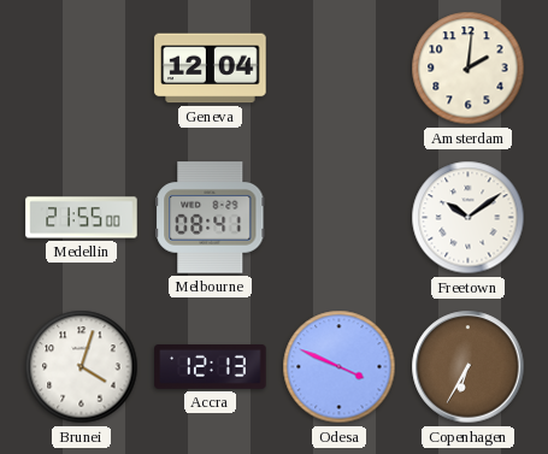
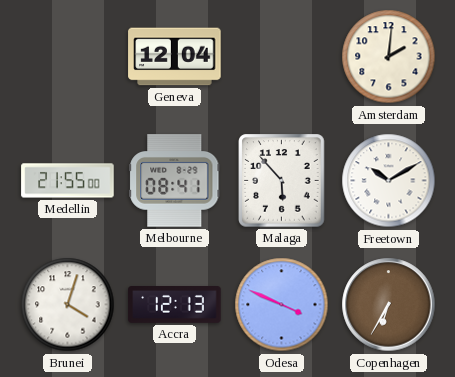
Malaga: none -> 5:53 (282, 181)
Freetown: 10:09 -> 10:10 (389, 181)
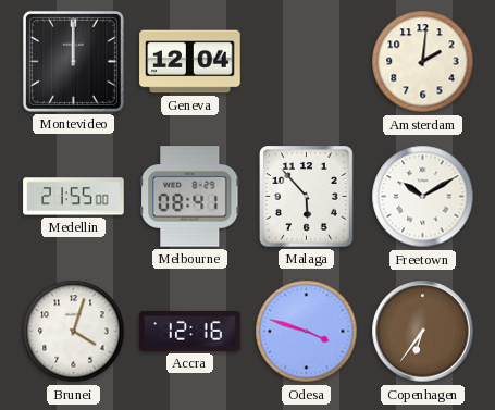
Montevideo: none -> 12:00 (73, 61)
Accra: 12:13 -> 12:16 (190, 332)
Odesa: 3:49 -> 3:48 (307, 332)
Copenhagen: 6:35 -> 6:36 (423, 332)
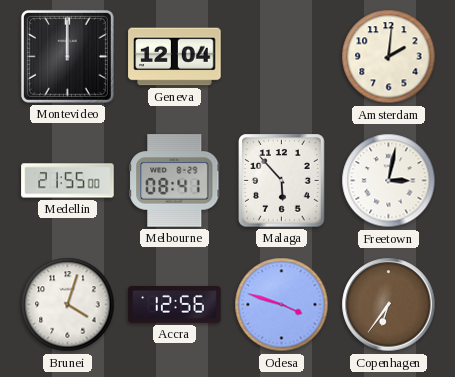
Freetown: 10:10 -> 3:02 (389, 181)
Accra: 12:16 -> 12:56 (175, 305)
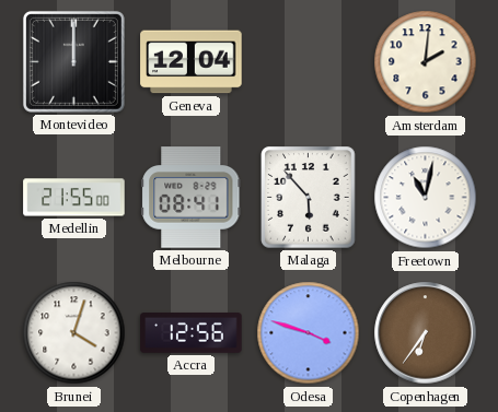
Freetown: 3:02 -> 11:02 (426, 198)
